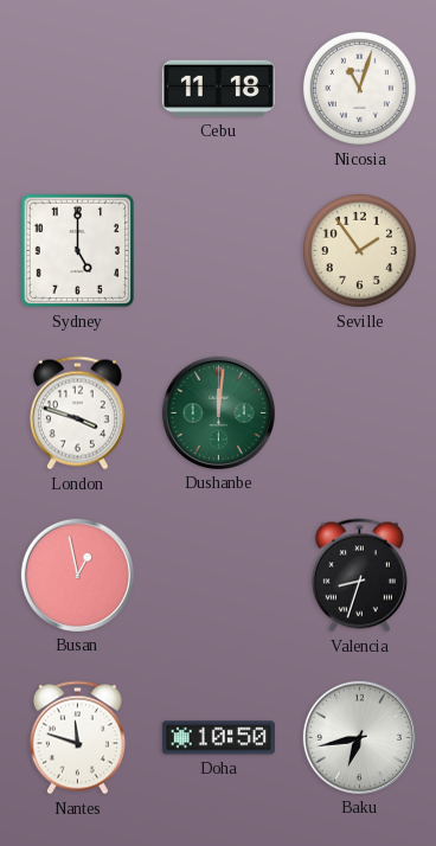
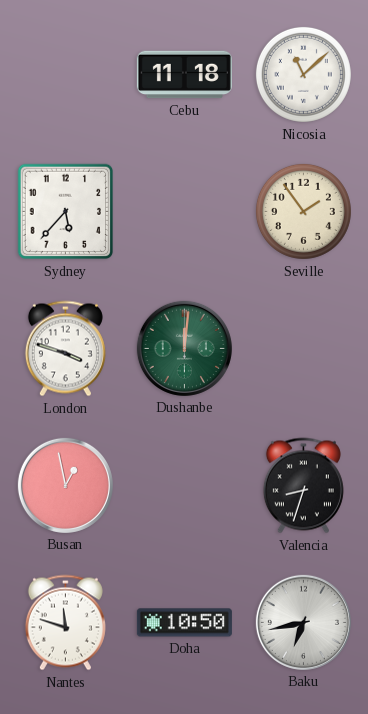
Nicosia: 11:03 -> 11:08 (303, 74)
Sydney: 5:00 -> 5:37 (66, 212)
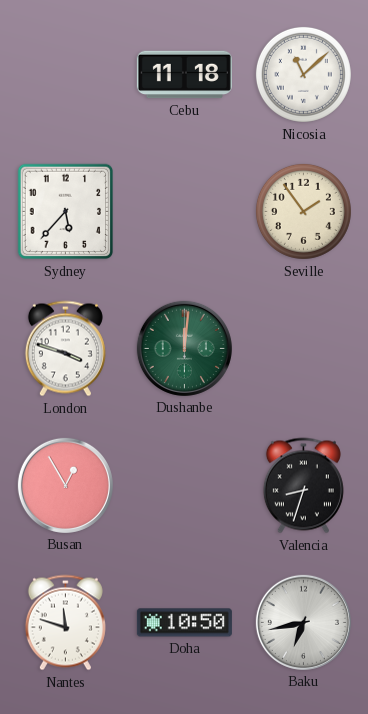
Busan: 12:58 -> 12:55 (65, 485)
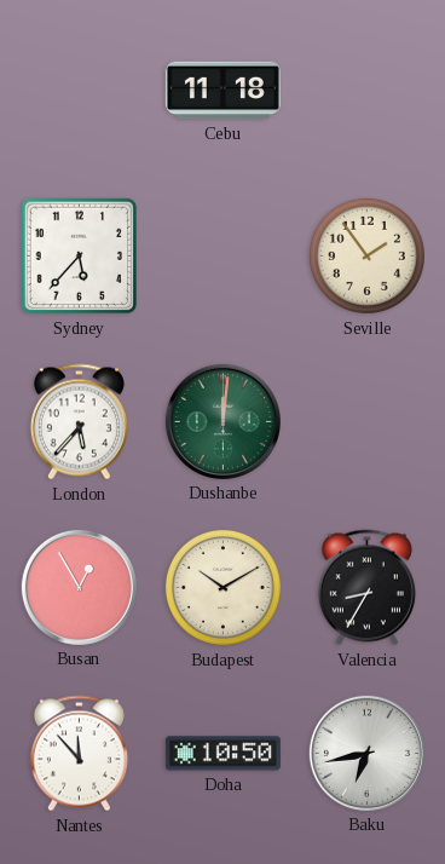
Nicosia: 11:08 -> none (303, 74)
London: 3:48 -> 5:37 (79, 422)
Budapest: none -> 10:10 (223, 587)
Valencia: 8:33 -> 8:35 (366, 588)
Nantes: 11:48 -> 11:53 (79, 754)
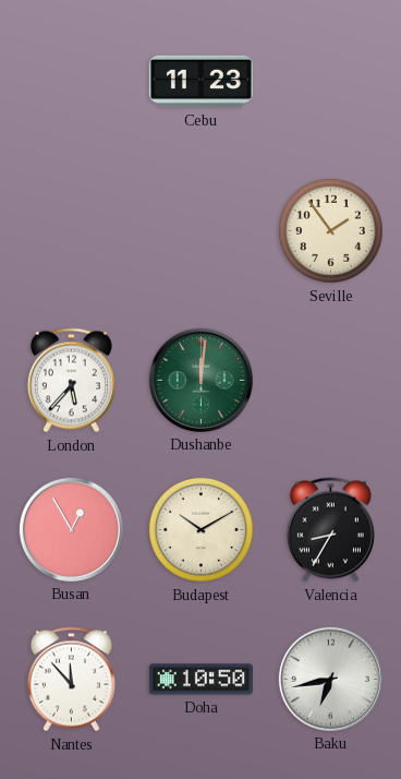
Cebu: 11:18 -> 11:23 (200, 82)
Sydney: 5:37 -> none (80, 257)
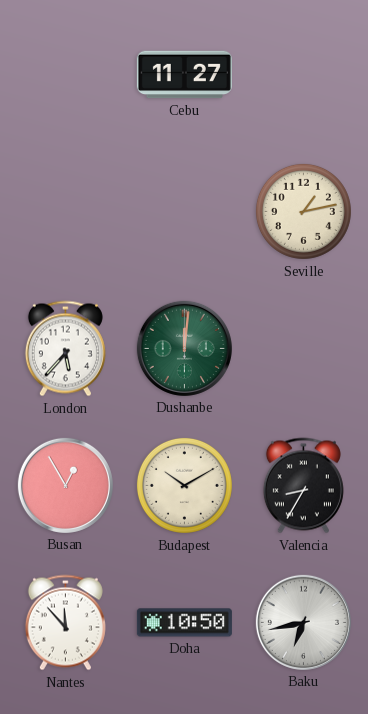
Cebu: 11:23 -> 11:27 (184, 75)
Seville: 1:54 -> 1:13 (303, 211)
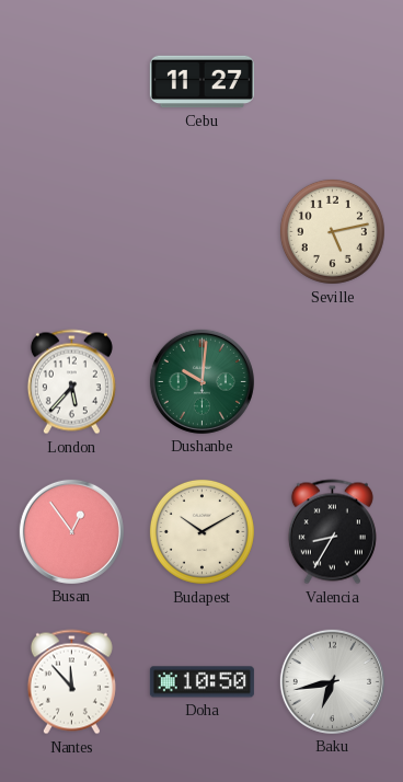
Seville: 1:13 -> 5:13 (332, 231)
Dushanbe: 12:01 -> 10:01 (201, 381)
Busan: 12:55 -> 12:54 (71, 531)
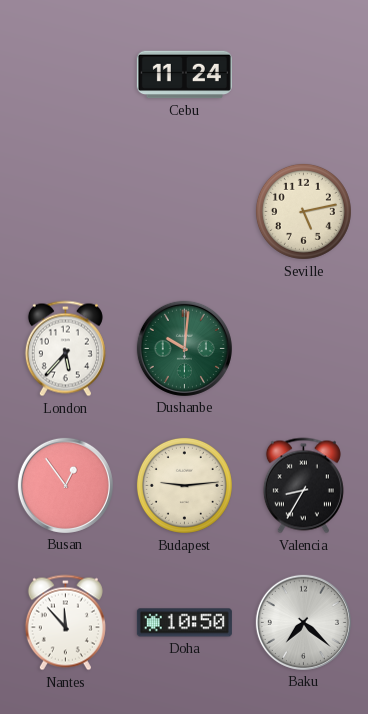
Cebu: 11:27 -> 11:24 (184, 75)
Budapest: 10:10 -> 9:14 (184, 485)
Baku: 6:43 -> 7:22 (303, 622)
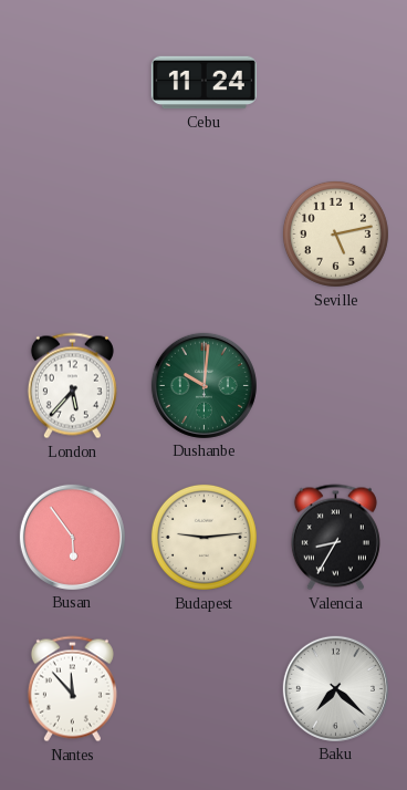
Busan: 12:54 -> 5:54 (72, 537)
Doha: 10:50 -> none (184, 623)
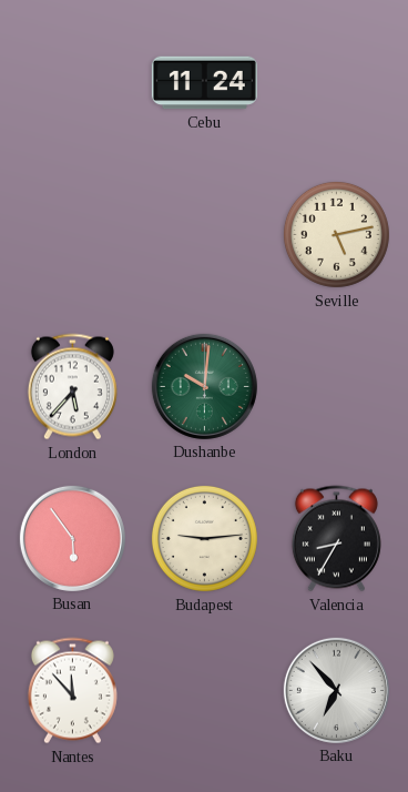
Baku: 7:22 -> 6:53 (336, 690)
